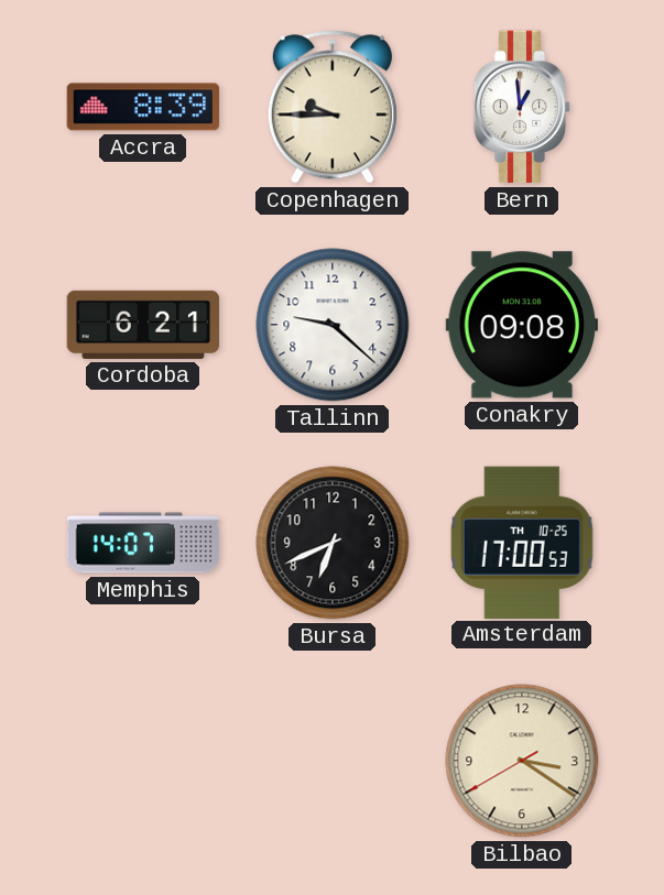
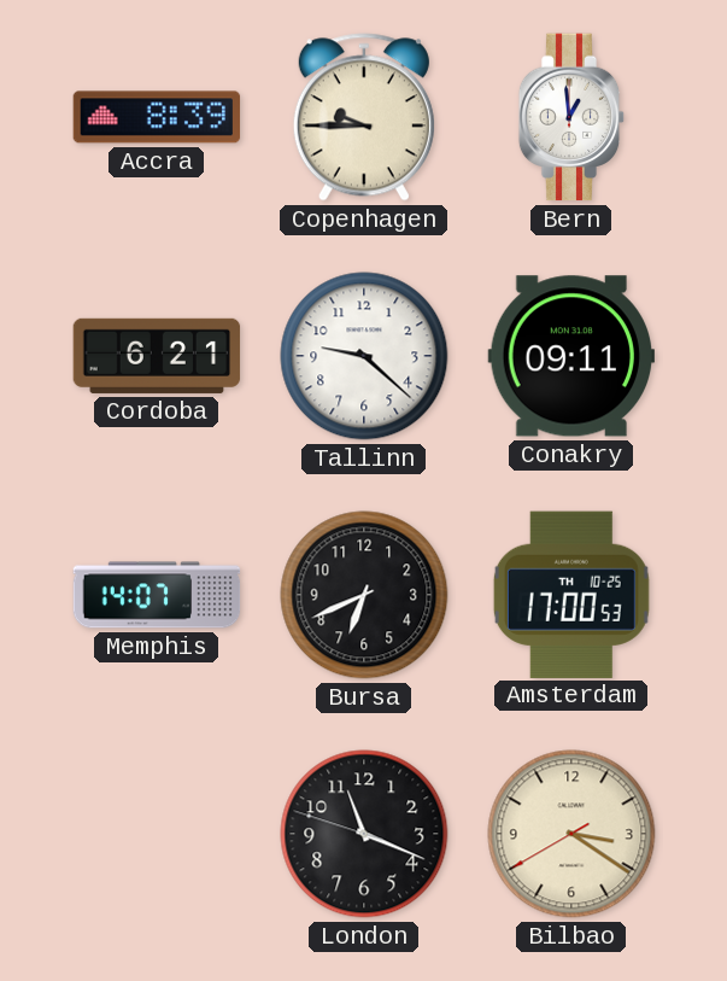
Conakry: 09:08 -> 09:11 (571, 356)
London: none -> 11:18 (364, 834)
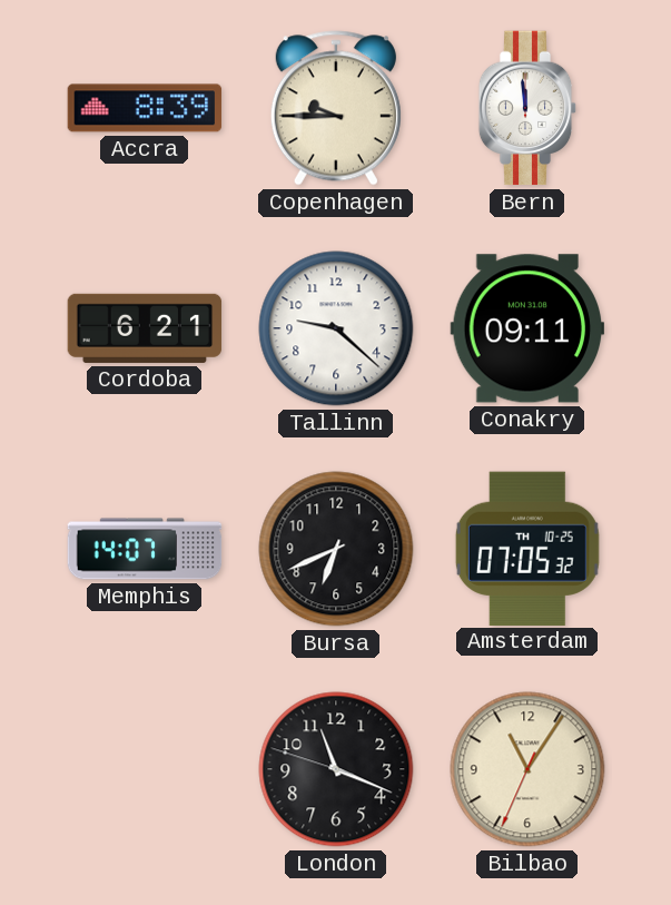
Bern: 12:59 -> 11:59 (527, 108)
Amsterdam: 17:00 -> 07:05 (527, 548)
Bilbao: 3:20 -> 11:05 (527, 769)
